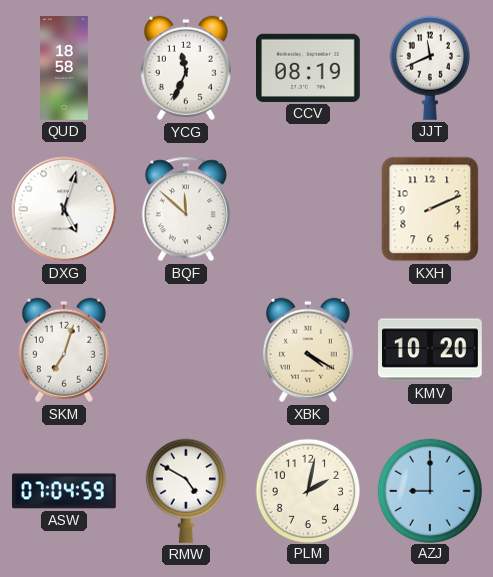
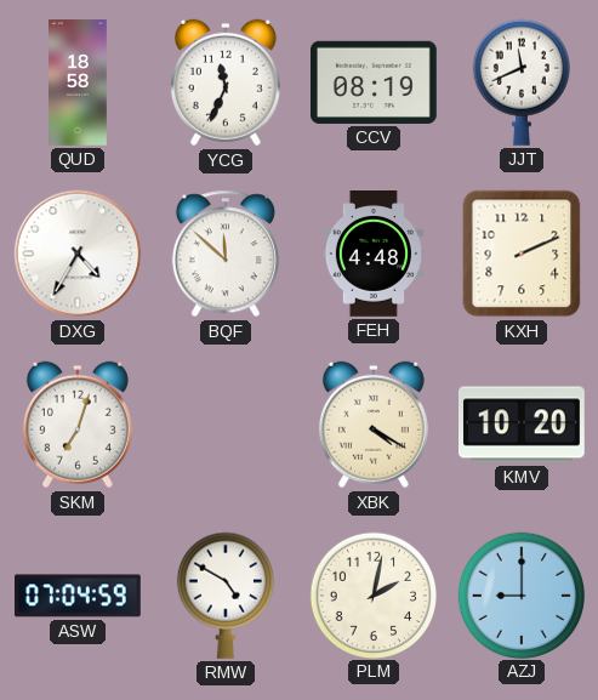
DXG: 5:03 -> 4:35 (78, 254)
FEH: none -> 4:48 (374, 255)
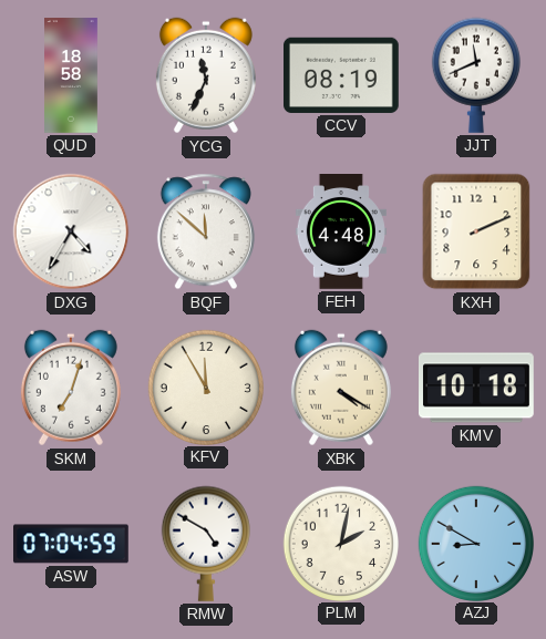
KFV: none -> 11:55 (205, 387)
KMV: 10:20 -> 10:18 (477, 388)
AZJ: 9:00 -> 8:50 (475, 543)
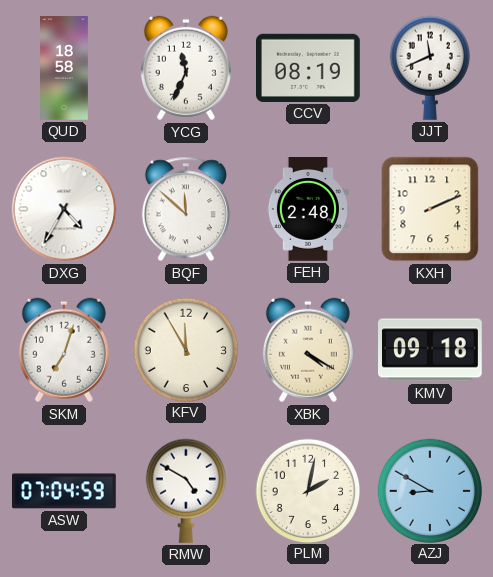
FEH: 4:48 -> 2:48 (308, 210)
KMV: 10:18 -> 09:18 (431, 350)
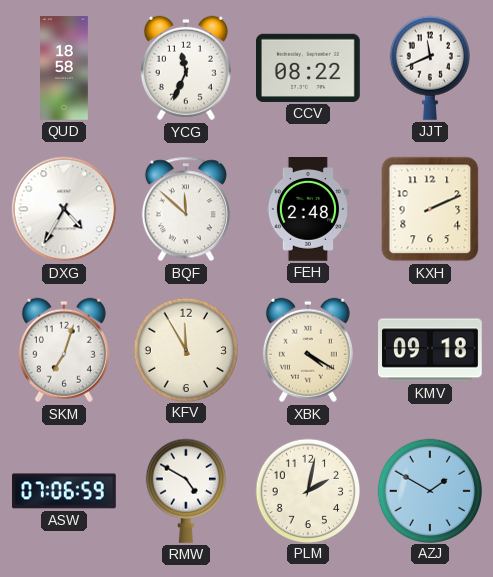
CCV: 08:19 -> 08:22 (309, 68)
ASW: 07:04 -> 07:06 (65, 491)
AZJ: 8:50 -> 1:50 (429, 490)
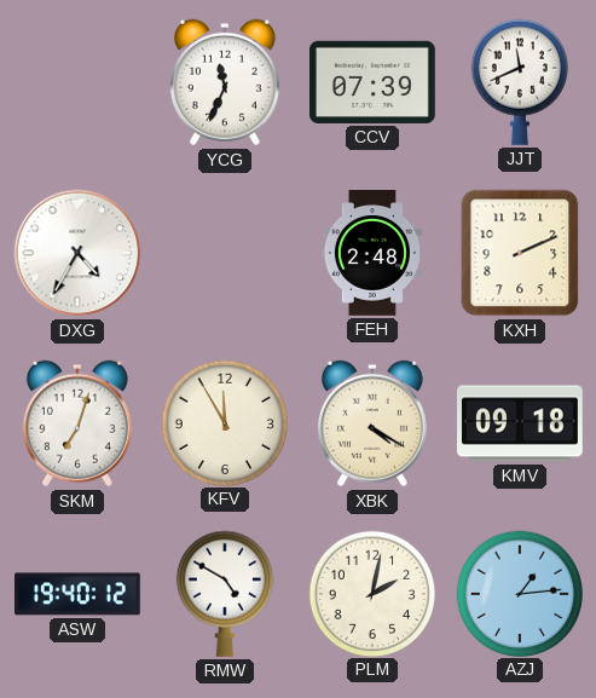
QUD: 18:58 -> none (65, 68)
CCV: 08:22 -> 07:39 (374, 82)
BQF: 11:52 -> none (186, 209)
ASW: 07:06 -> 19:40 (79, 594)
AZJ: 1:50 -> 1:14 (519, 593)
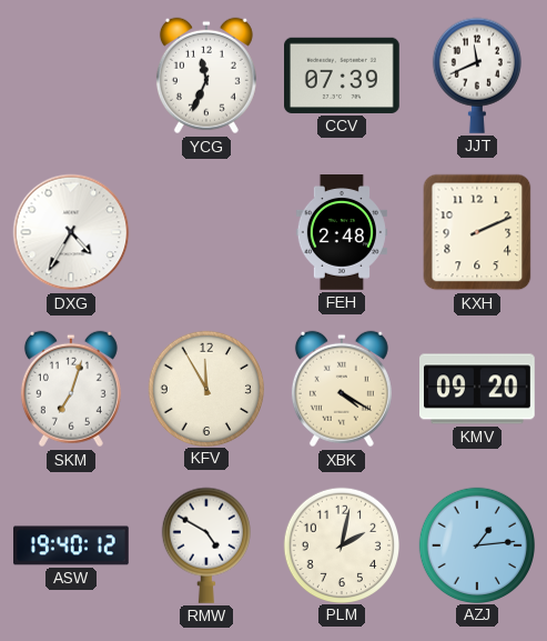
KMV: 09:18 -> 09:20 (478, 389)
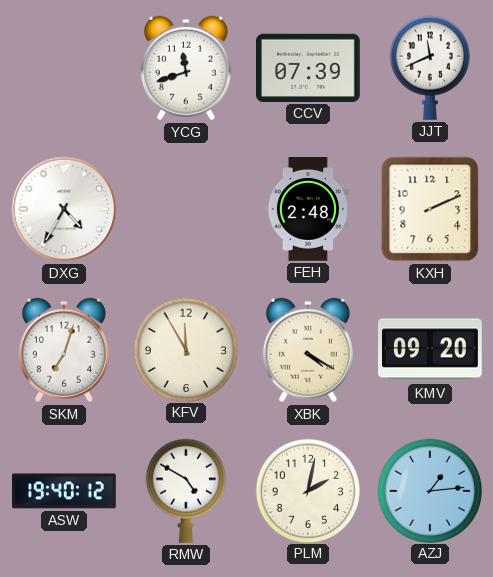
YCG: 11:34 -> 11:42 (186, 68)
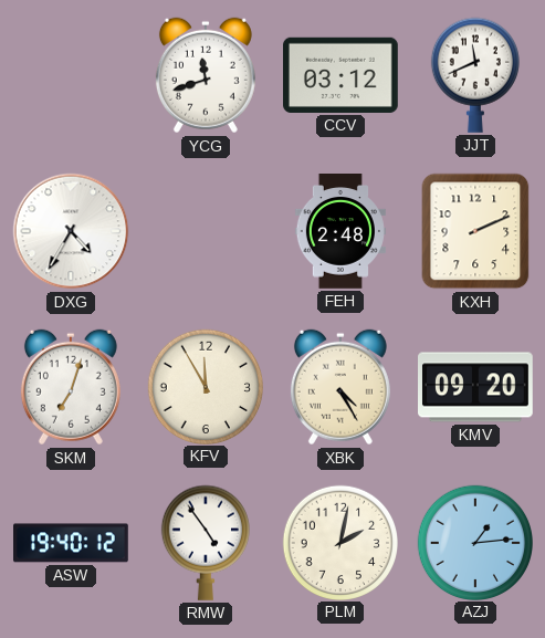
CCV: 07:39 -> 03:12 (342, 75)
XBK: 4:20 -> 4:25 (340, 387)
RMW: 4:50 -> 4:54 (205, 543)
